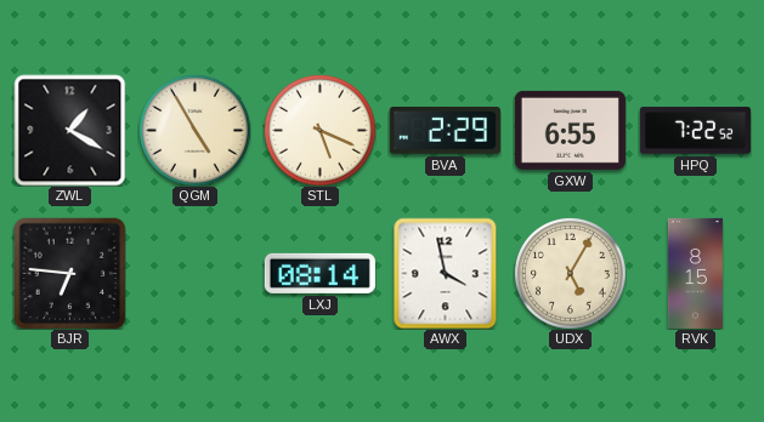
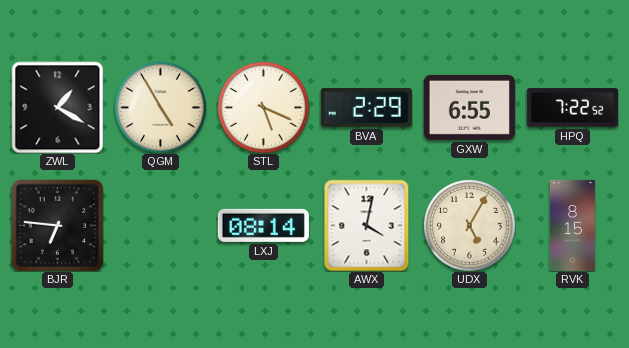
AWX: 3:58 -> 4:02 (367, 225)
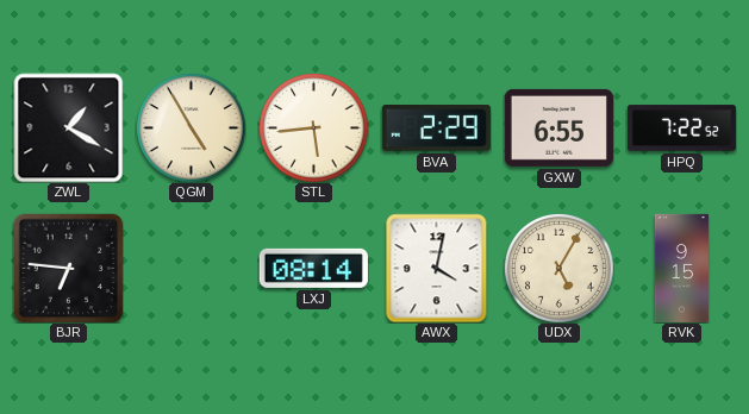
STL: 5:19 -> 5:44 (314, 128)
RVK: 8:15 -> 9:15 (681, 268)
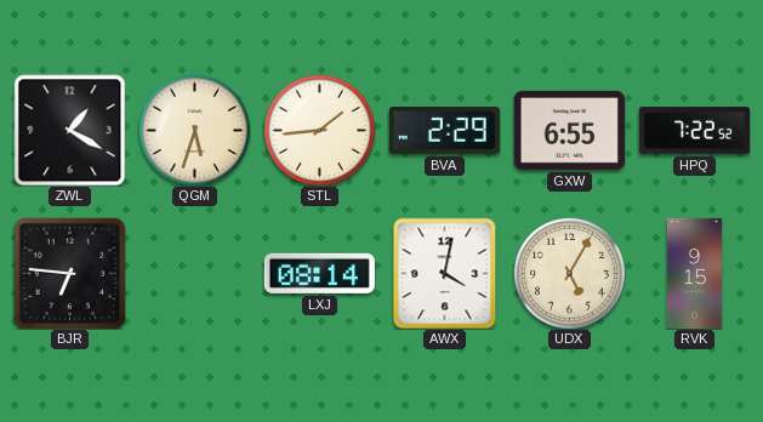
QGM: 4:55 -> 5:33 (195, 131)
STL: 5:44 -> 1:44 (320, 131)
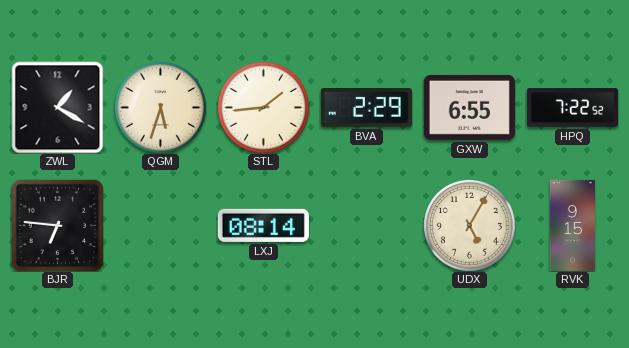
AWX: 4:02 -> none (445, 273)
